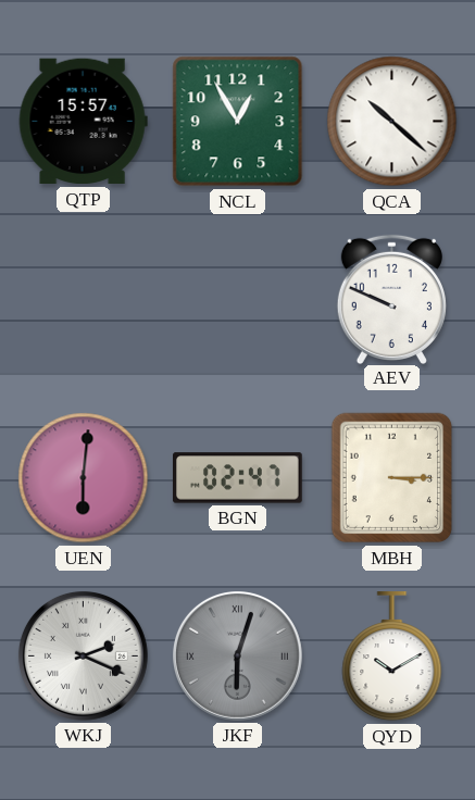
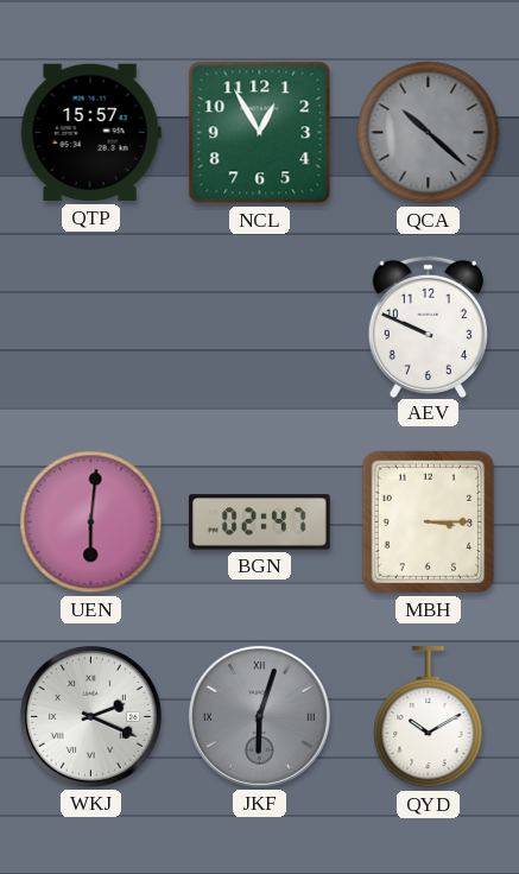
QCA dial: white -> grey (429, 133)
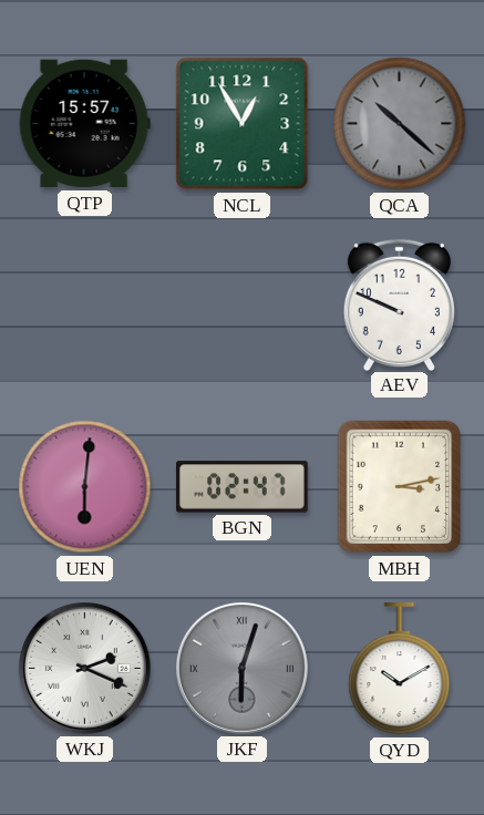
MBH: 3:15 -> 3:13 (400, 487)
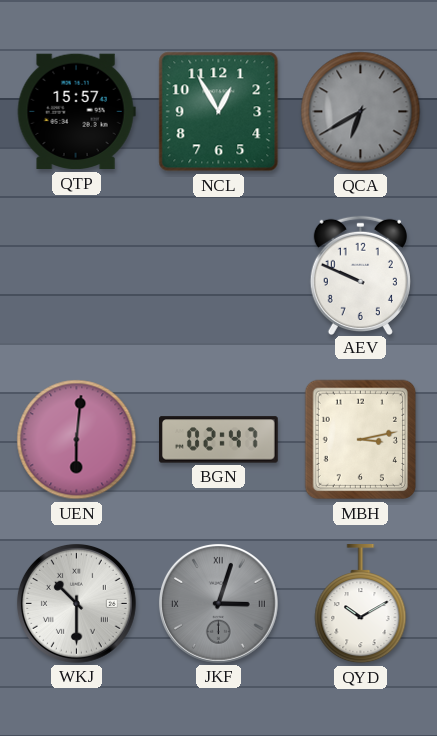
QCA: 10:22 -> 6:40 (361, 112)
WKJ: 2:19 -> 10:30 (76, 603)
JKF: 6:03 -> 3:03 (218, 603)
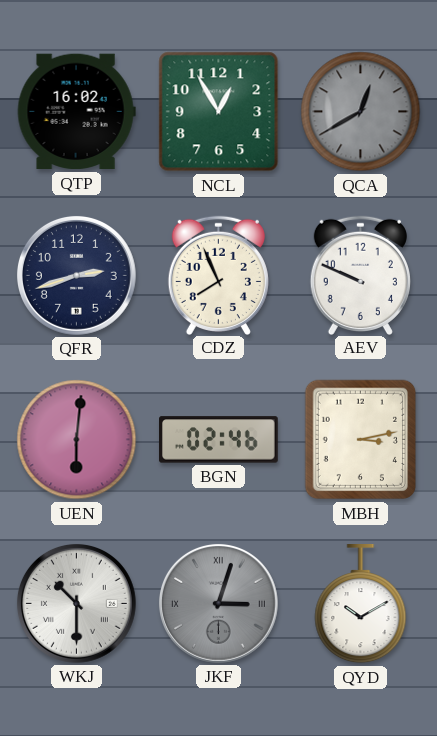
QTP: 15:57 -> 16:02 (76, 112)
QCA: 6:40 -> 12:40 (361, 112)
QFR: none -> 2:42 (76, 275)
CDZ: none -> 7:56 (218, 275)
BGN: 02:47 -> 02:46 (219, 440)
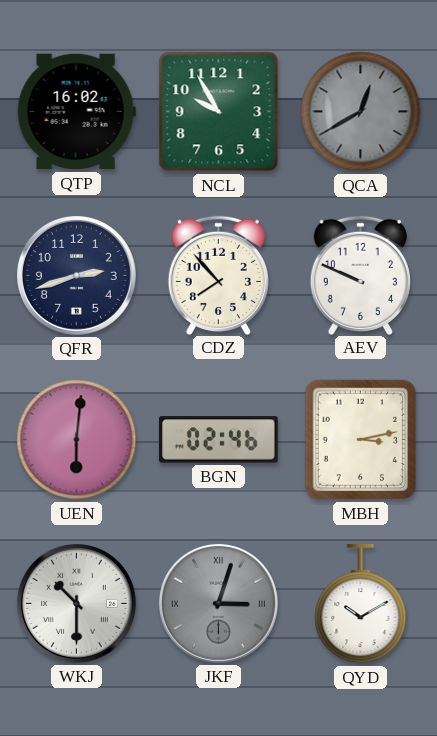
NCL: 12:55 -> 9:55 (219, 112)
CDZ: 7:56 -> 7:53 (218, 275)
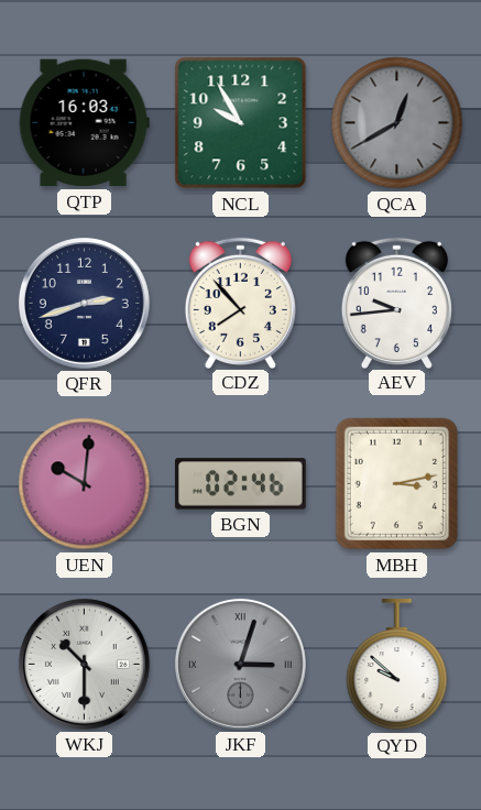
QTP: 16:02 -> 16:03 (84, 123)
AEV: 9:49 -> 9:44 (396, 303)
UEN: 6:01 -> 10:01 (85, 484)
QYD: 10:10 -> 9:52 (397, 666)
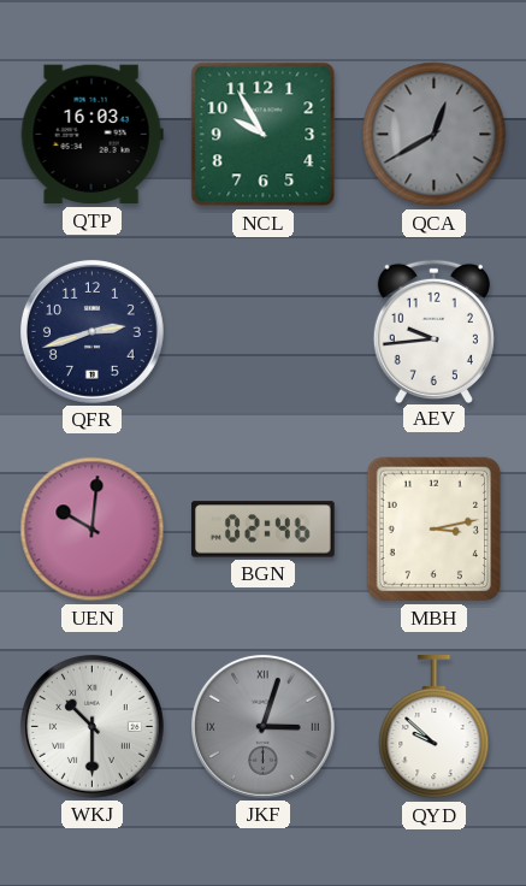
CDZ: 7:53 -> none (240, 303)
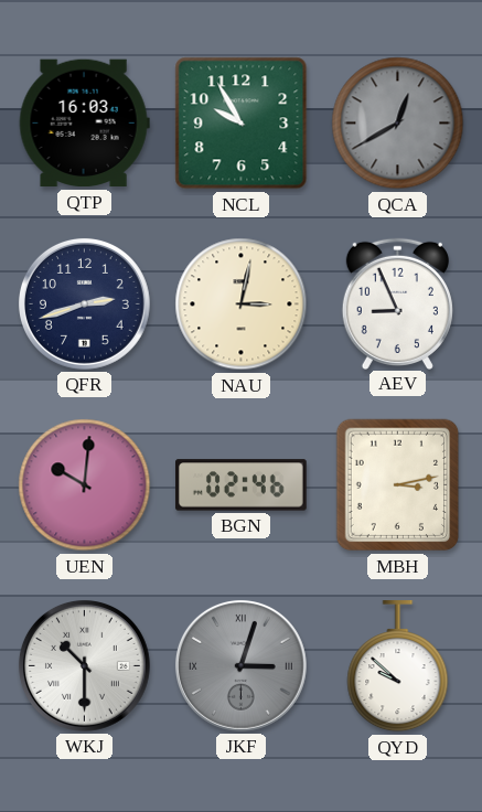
NAU: none -> 3:02 (242, 304)
AEV: 9:44 -> 8:56 (397, 303)
